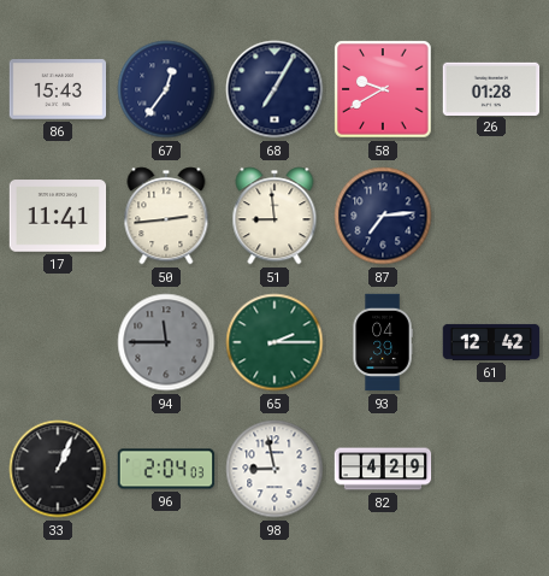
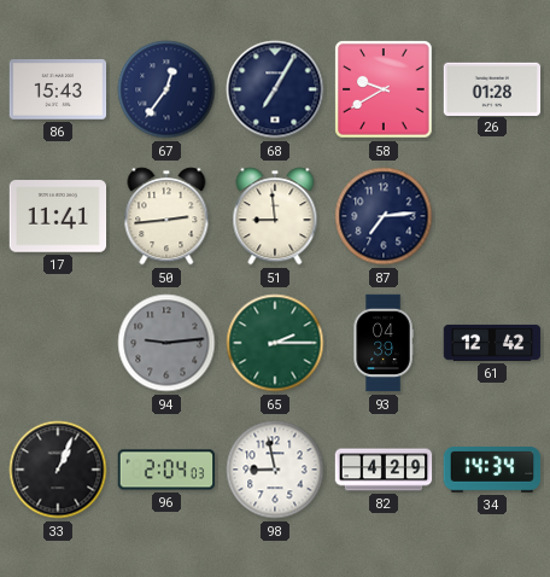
94: 11:45 -> 9:14 (166, 343)
34: none -> 14:34 (492, 470)
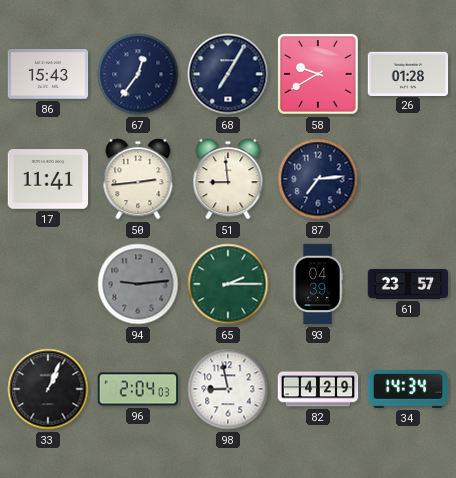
61: 12:42 -> 23:57 (408, 284)
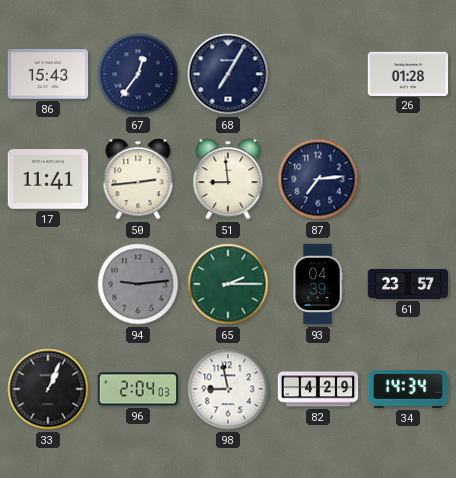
58: 9:40 -> none (318, 74)
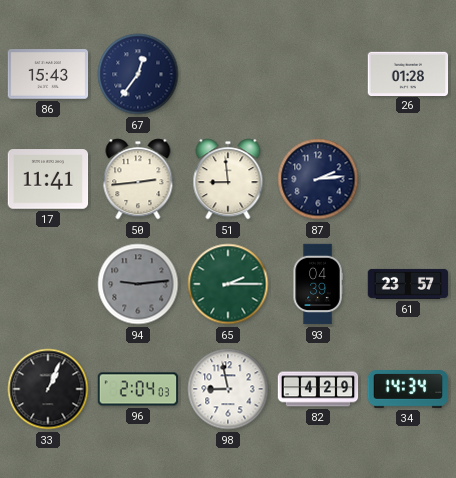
68: 7:05 -> none (228, 74)
87: 7:14 -> 2:14 (318, 179)
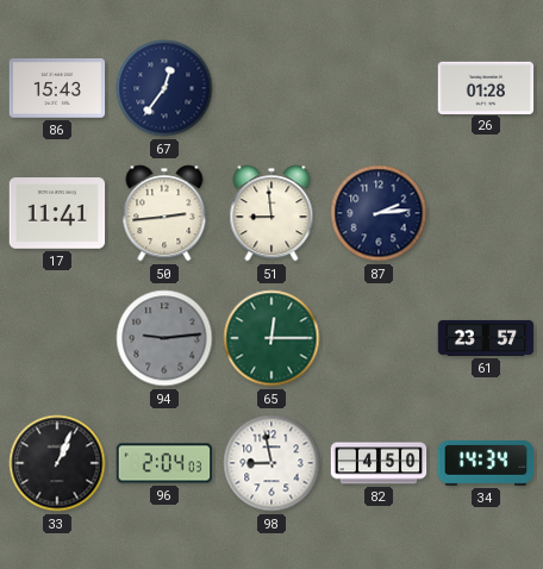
65: 2:15 -> 12:15 (271, 338)
93: 04:39 -> none (318, 284)
82: 4:29 -> 4:50 (379, 463)
